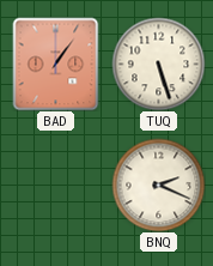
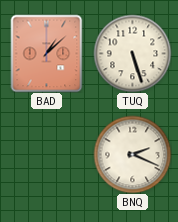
BAD: 1:06 -> 1:08 (47, 53)
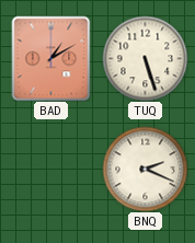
BAD: 1:08 -> 1:10 (51, 58)
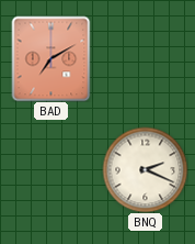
BAD: 1:10 -> 7:10 (51, 58)
TUQ: 5:27 -> none (145, 58)
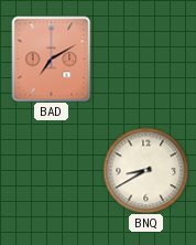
BNQ: 2:19 -> 8:40 (145, 170)
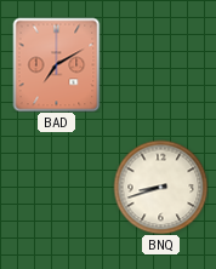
BNQ: 8:40 -> 8:42 (160, 187)
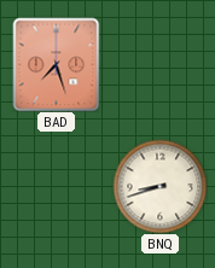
BAD: 7:10 -> 7:27 (57, 64)
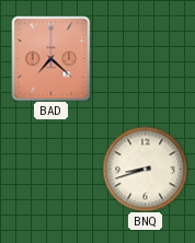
BAD: 7:27 -> 7:22 (51, 58)
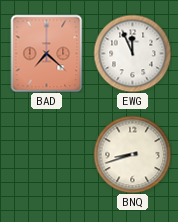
EWG: none -> 11:56 (132, 53)
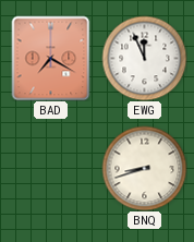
BAD: 7:22 -> 7:20 (51, 58)
